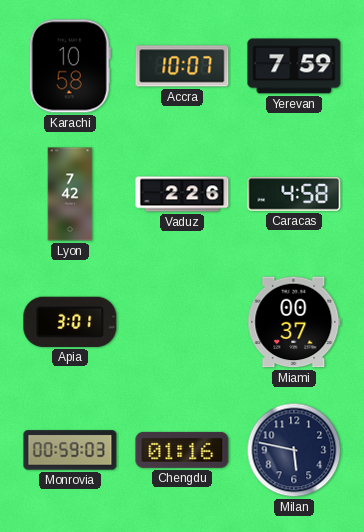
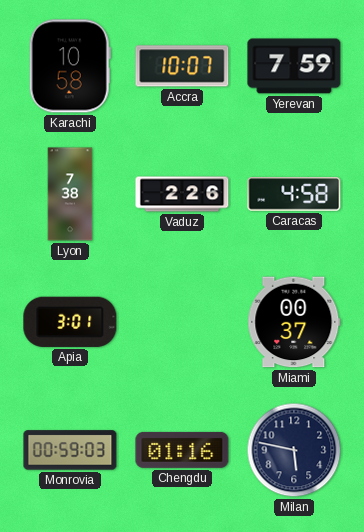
Lyon: 7:42 -> 7:38 (70, 194)
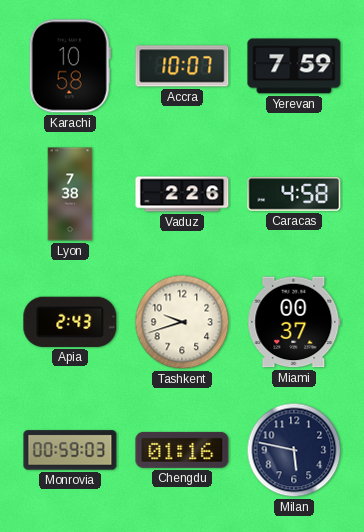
Apia: 3:01 -> 2:43 (70, 322)
Tashkent: none -> 9:42 (182, 322)
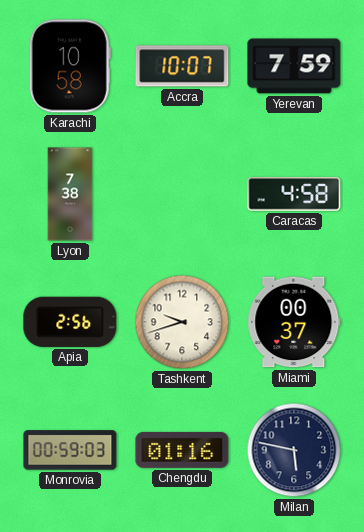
Vaduz: 2:26 -> none (182, 194)
Apia: 2:43 -> 2:56 (70, 322)
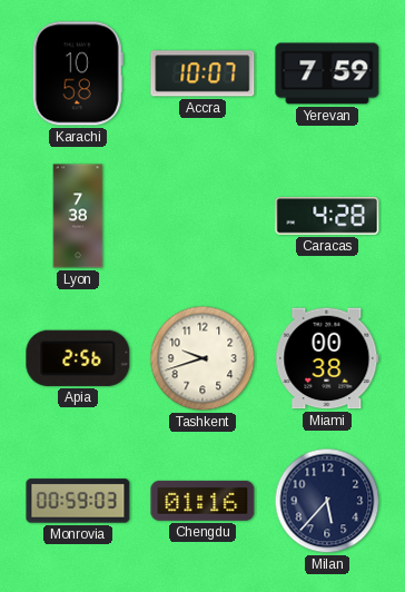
Caracas: 4:58 -> 4:28 (327, 216)
Miami: 00:37 -> 00:38 (327, 358)
Milan: 5:47 -> 5:37 (327, 501)
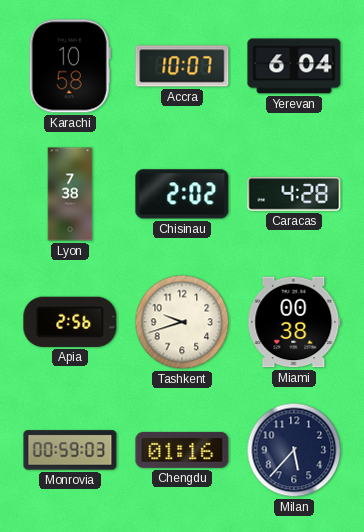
Yerevan: 7:59 -> 6:04 (294, 66)
Chisinau: none -> 2:02 (182, 194)
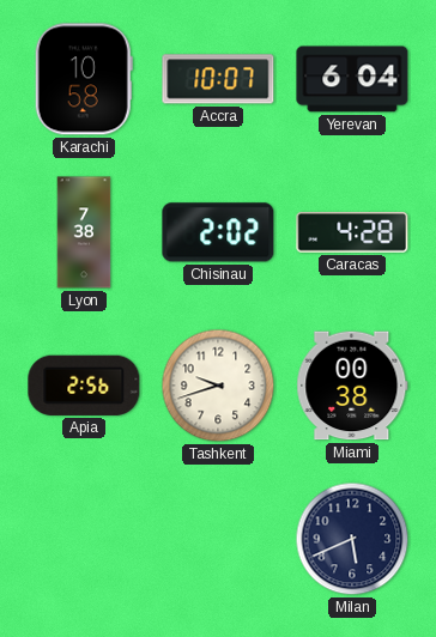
Monrovia: 00:59 -> none (70, 450)
Chengdu: 01:16 -> none (182, 450)
Milan: 5:37 -> 5:41 (352, 539)
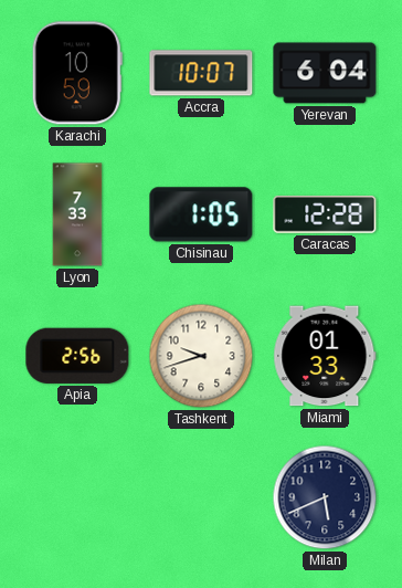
Karachi: 10:58 -> 10:59 (77, 73)
Lyon: 7:38 -> 7:33 (77, 214)
Chisinau: 2:02 -> 1:05 (201, 214)
Caracas: 4:28 -> 12:28 (325, 214)
Miami: 00:38 -> 01:33 (325, 356)
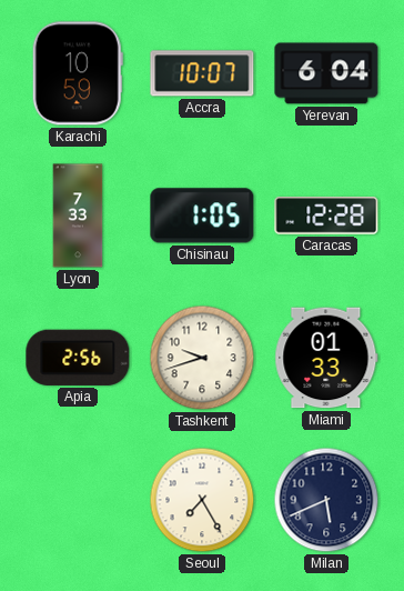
Seoul: none -> 7:25 (202, 500)
